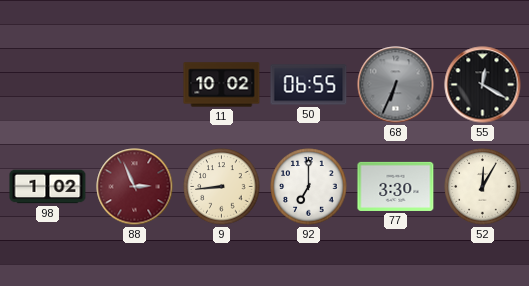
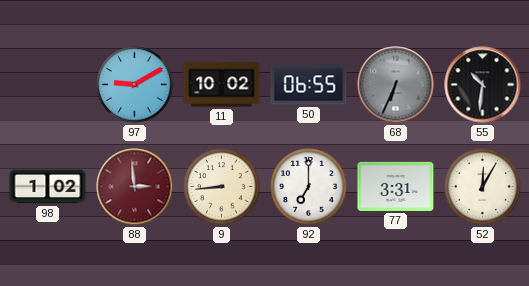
97: none -> 9:10 (135, 85)
55: 12:20 -> 10:31 (483, 85)
88: 2:56 -> 2:59 (135, 187)
77: 3:30 -> 3:31 (396, 186)
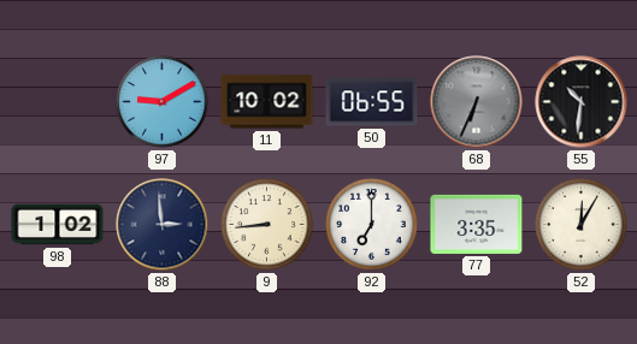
88 dial: burgundy -> navy (163, 225)
77: 3:31 -> 3:35 (477, 224)
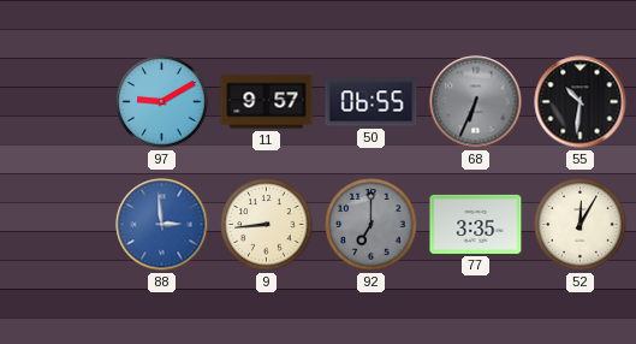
11: 10:02 -> 9:57 (267, 102)
98: 1:02 -> none (58, 225)
88 dial: navy -> blue (162, 225)
92 dial: white -> grey (372, 225)
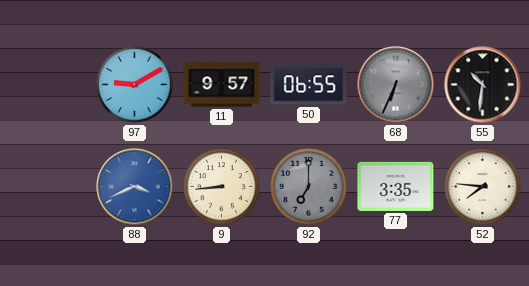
88: 2:59 -> 3:41 (135, 187)
52: 12:05 -> 7:46 (483, 187)
